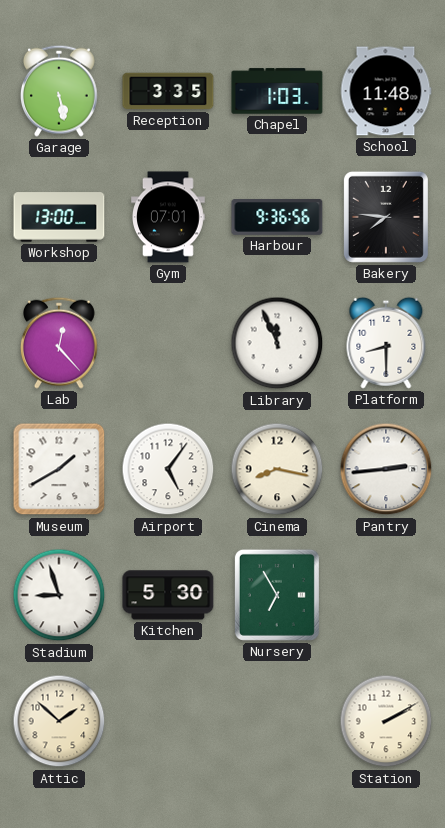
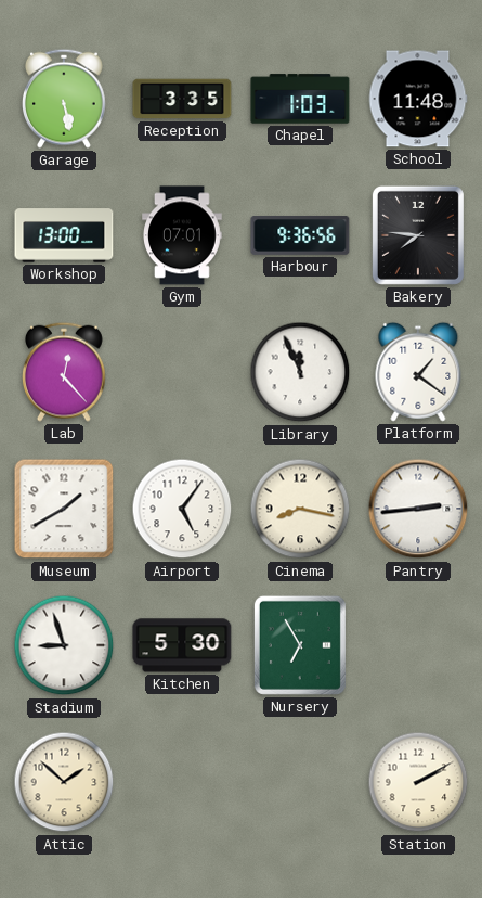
Platform: 8:30 -> 1:21 (418, 372)
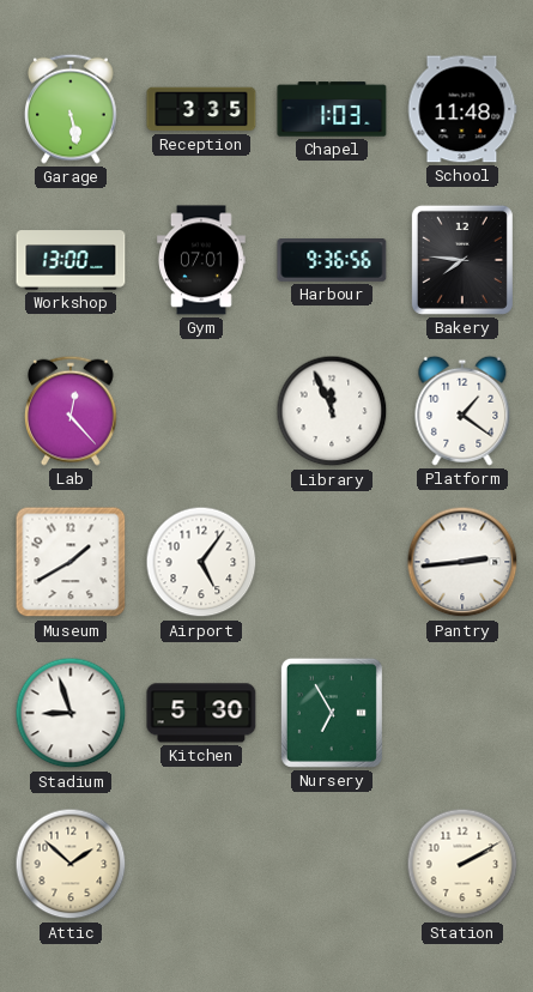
Cinema: 8:17 -> none (300, 509)
